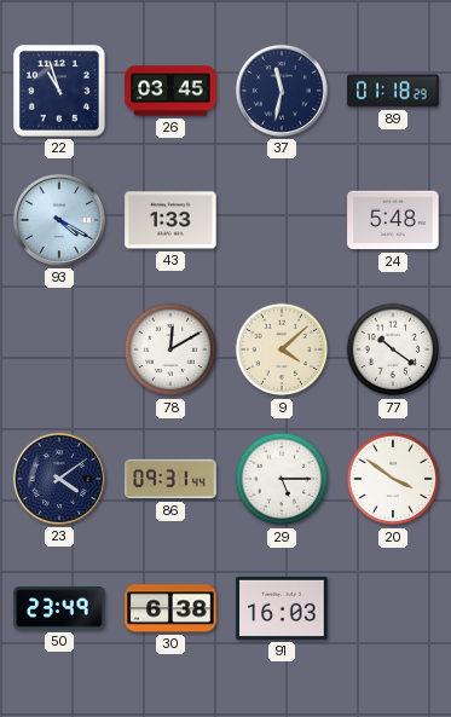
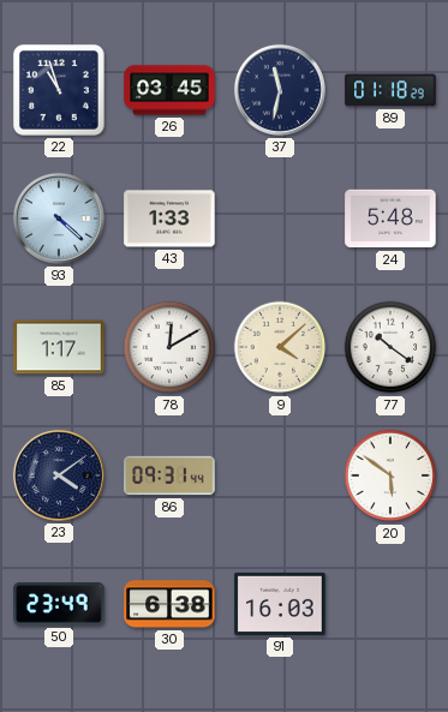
93: 4:20 -> 4:22 (59, 219)
85: none -> 1:17 (59, 347)
29: 5:15 -> none (282, 479)
20: 3:51 -> 5:51 (390, 475)
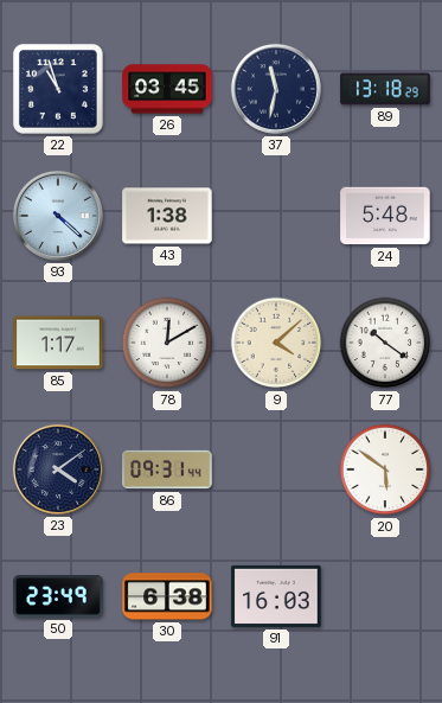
89: 01:18 -> 13:18 (385, 89)
43: 1:33 -> 1:38 (167, 216)
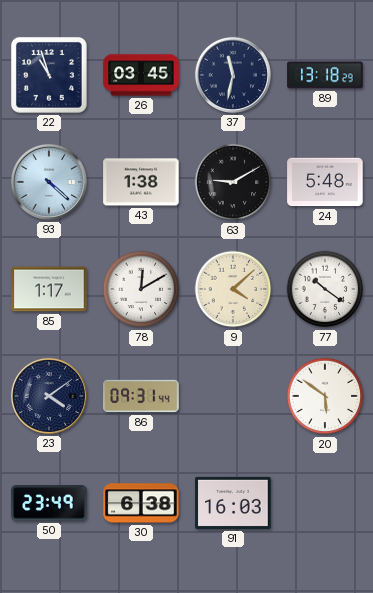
63: none -> 9:10 (233, 182)
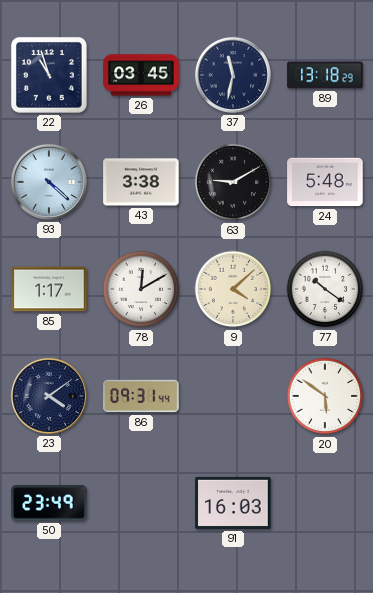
43: 1:38 -> 3:38 (141, 182)
30: 6:38 -> none (141, 503)
